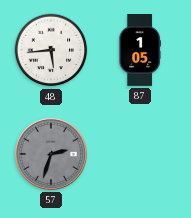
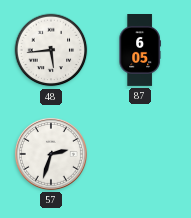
87: 1:05 -> 6:05 (140, 51)
57 dial: grey -> white (51, 154)
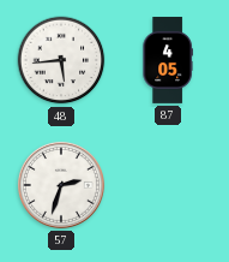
87: 6:05 -> 4:05 (168, 61)
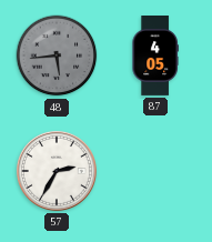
48 dial: white -> grey (57, 56)
57: 2:33 -> 2:35 (57, 171)
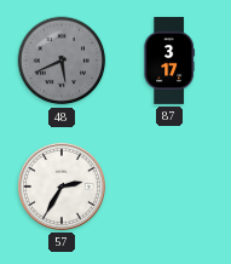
48: 5:44 -> 5:41 (62, 61)
87: 4:05 -> 3:17 (169, 62)
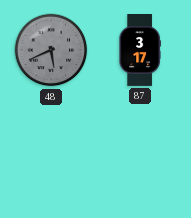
57: 2:35 -> none (62, 186)
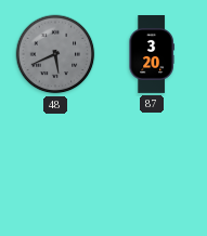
87: 3:17 -> 3:20 (152, 55)
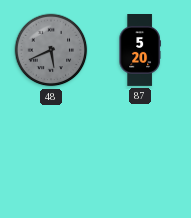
87: 3:20 -> 5:20 (140, 51)
